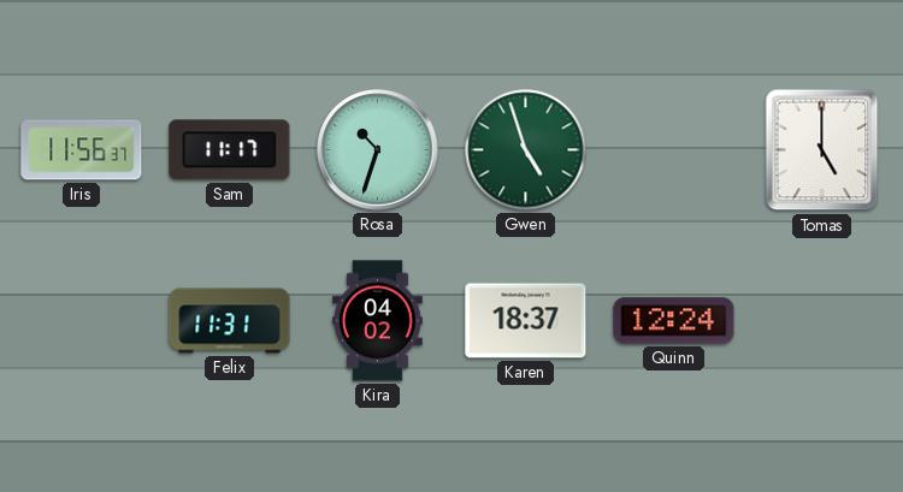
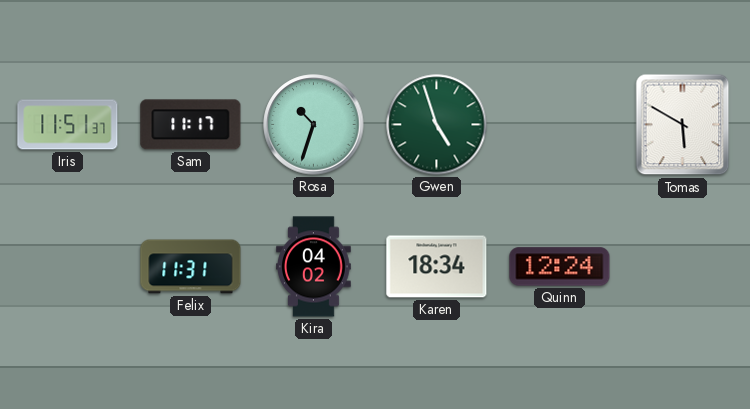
Iris: 11:56 -> 11:51 (68, 125)
Tomas: 5:00 -> 5:50 (683, 125)
Karen: 18:37 -> 18:34 (437, 267)
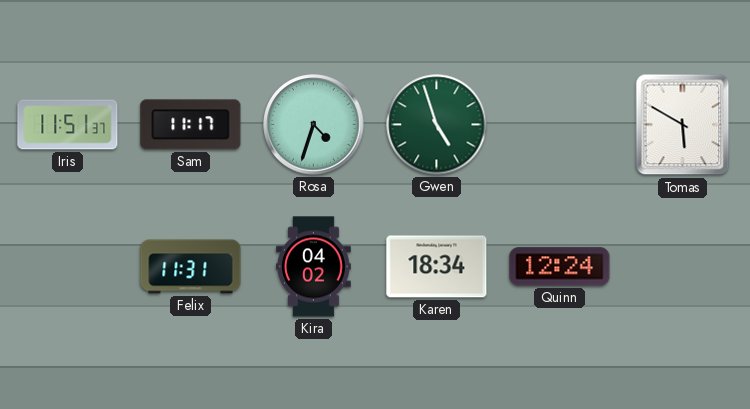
Rosa: 10:33 -> 4:33 (314, 125)
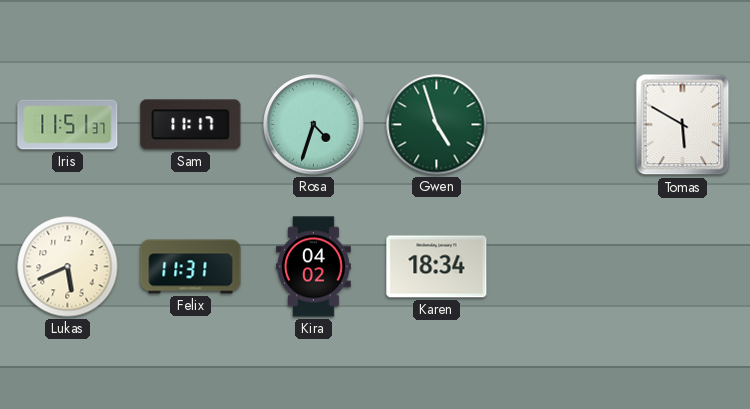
Lukas: none -> 5:41 (68, 267)
Quinn: 12:24 -> none (560, 267)
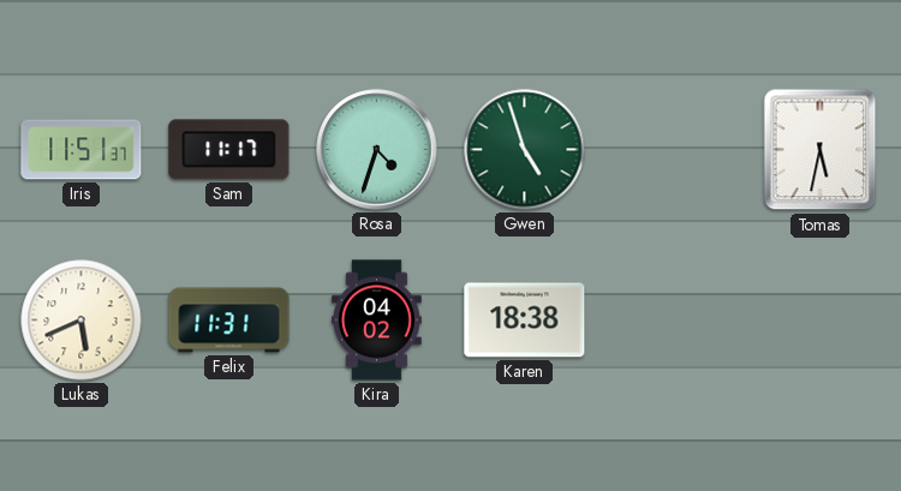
Tomas: 5:50 -> 5:32 (821, 150)
Karen: 18:34 -> 18:38 (525, 321)
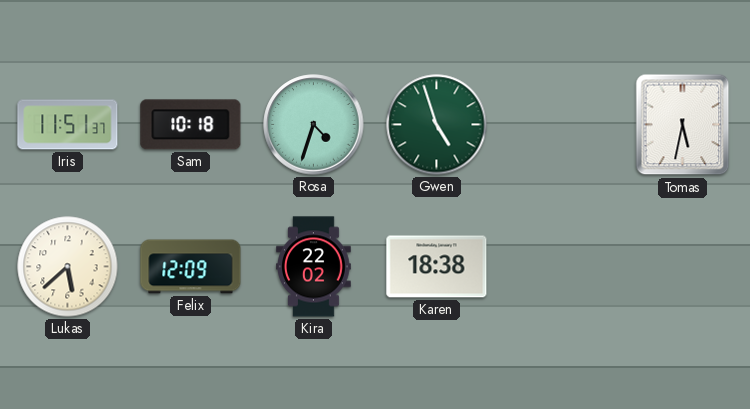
Sam: 11:17 -> 10:18 (191, 125)
Lukas: 5:41 -> 5:38 (68, 267)
Felix: 11:31 -> 12:09 (191, 267)
Kira: 04:02 -> 22:02 (314, 267)
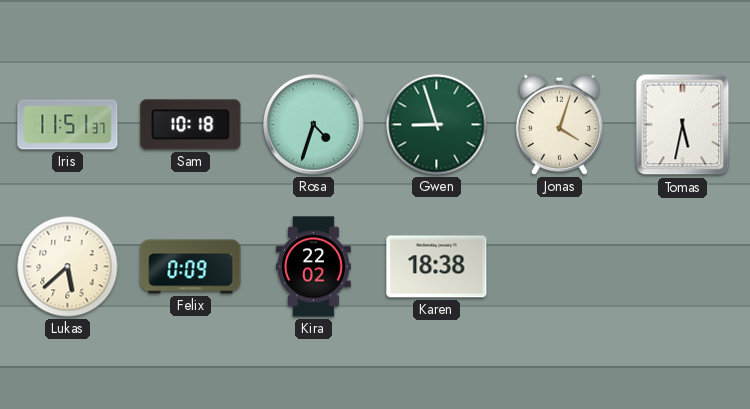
Gwen: 4:57 -> 8:57 (437, 125)
Jonas: none -> 4:03 (559, 124)
Felix: 12:09 -> 0:09 (191, 267)
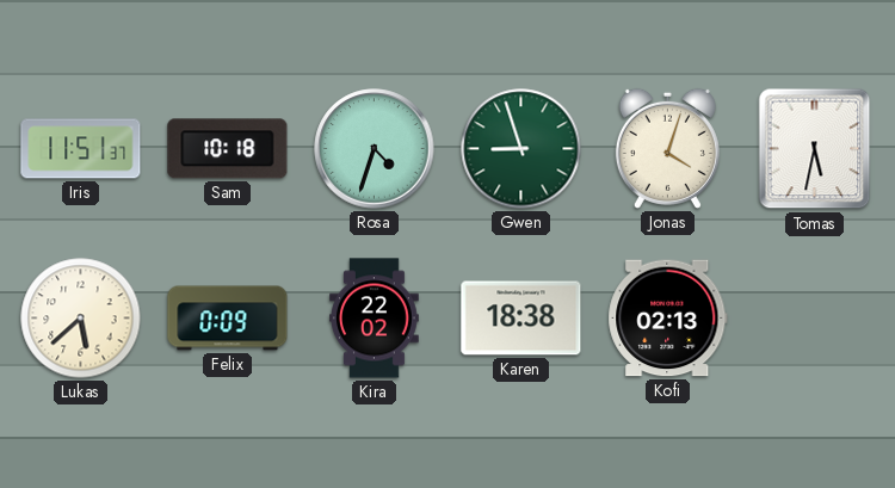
Kofi: none -> 02:13 (668, 319)
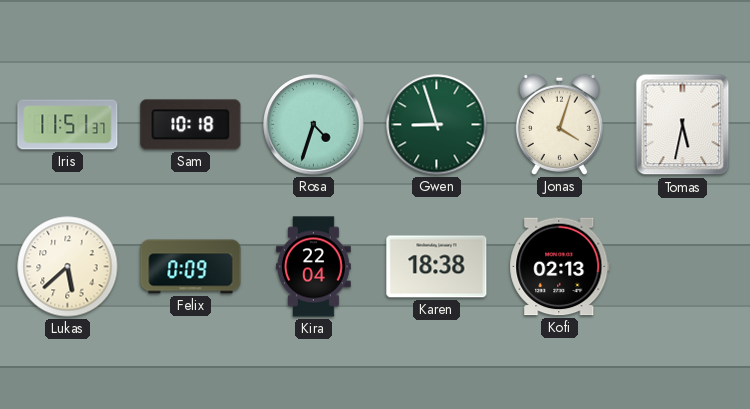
Kira: 22:02 -> 22:04 (314, 267)
